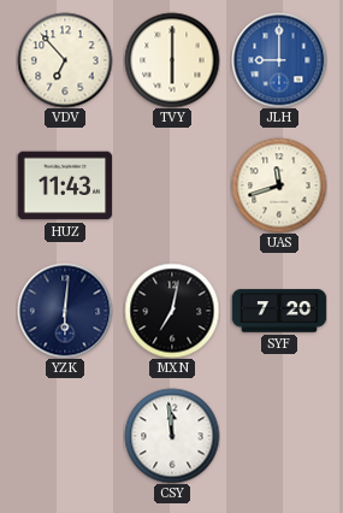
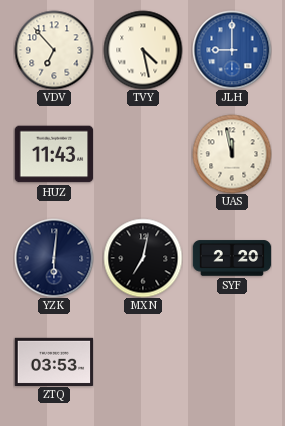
TVY: 6:00 -> 4:28 (143, 50)
UAS: 11:42 -> 11:58 (232, 154)
SYF: 7:20 -> 2:20 (232, 258)
ZTQ: none -> 03:53 (54, 361)
CSY: 11:59 -> none (172, 436)
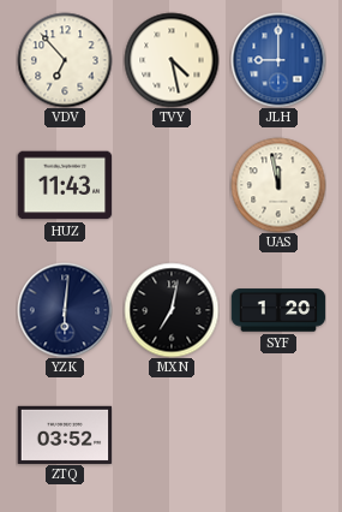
SYF: 2:20 -> 1:20 (278, 310)
ZTQ: 03:53 -> 03:52 (65, 434)
